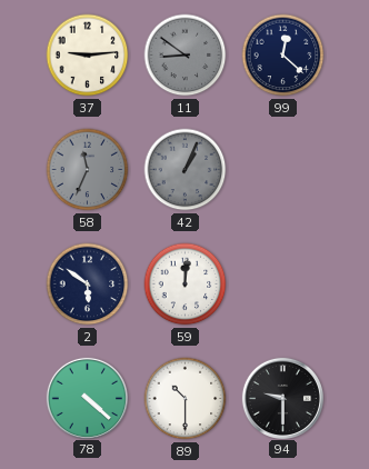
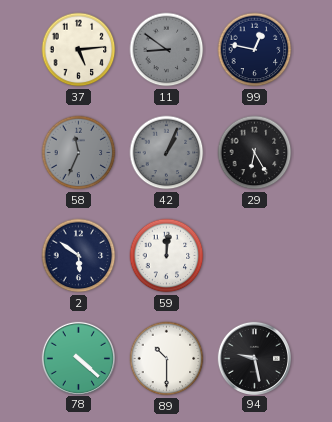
37: 9:14 -> 5:14 (79, 50)
99: 12:22 -> 12:47 (255, 50)
29: none -> 6:25 (255, 153)
94: 9:30 -> 9:28 (254, 358)
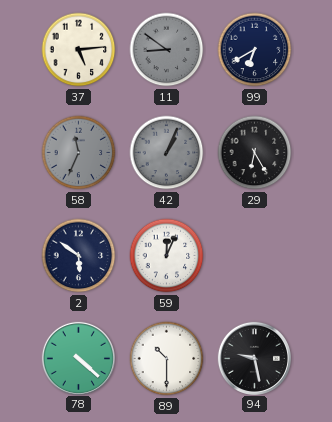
99: 12:47 -> 6:40 (255, 50)
59: 12:01 -> 12:04 (167, 256)
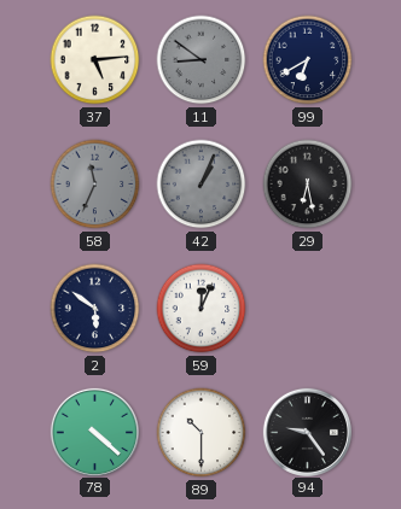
29: 6:25 -> 6:28 (308, 185)
94: 9:28 -> 9:24 (307, 432)
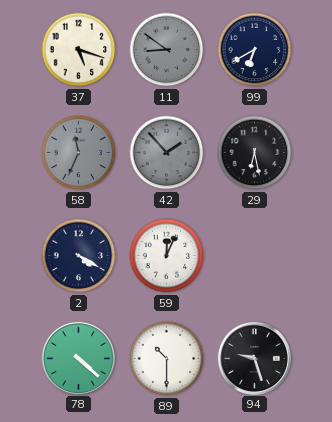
37: 5:14 -> 5:18 (79, 50)
42: 1:04 -> 1:53 (167, 153)
2: 5:51 -> 4:20 (79, 256)
94: 9:24 -> 9:27 (254, 358)
